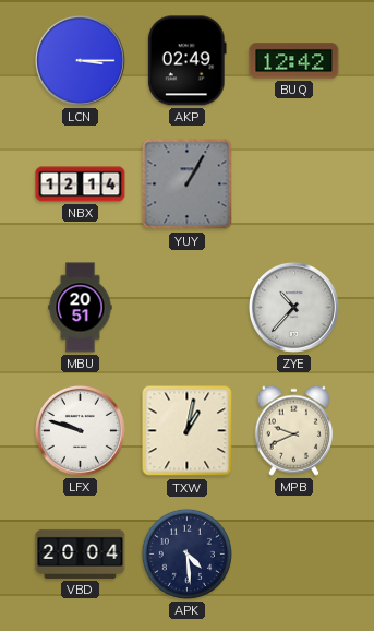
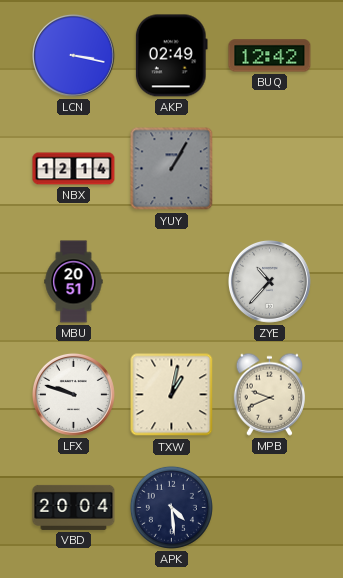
LCN: 3:15 -> 3:17 (73, 55)
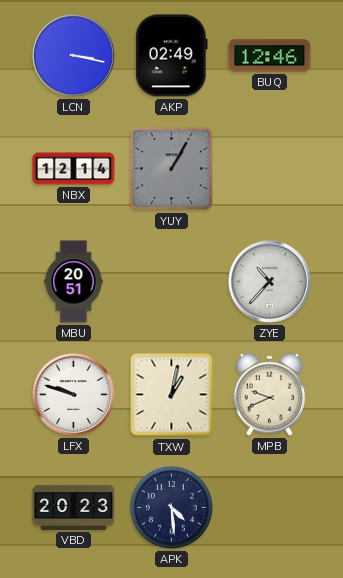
BUQ: 12:42 -> 12:46 (270, 56)
VBD: 20:04 -> 20:23 (74, 507)
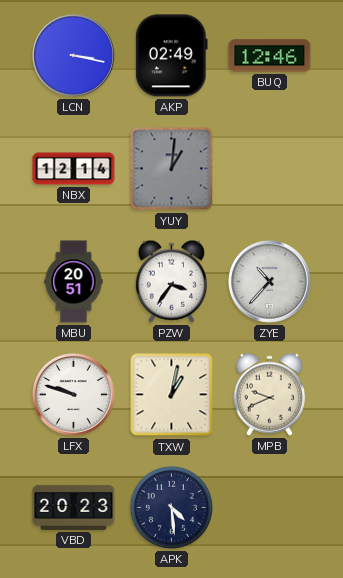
YUY: 1:05 -> 1:01 (172, 169)
PZW: none -> 3:36 (171, 281)
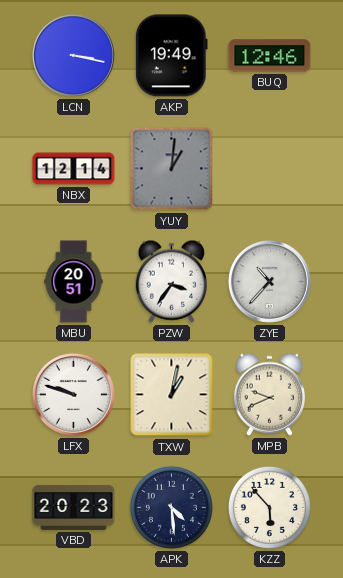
AKP: 02:49 -> 19:49 (171, 56)
KZZ: none -> 5:53 (269, 507)
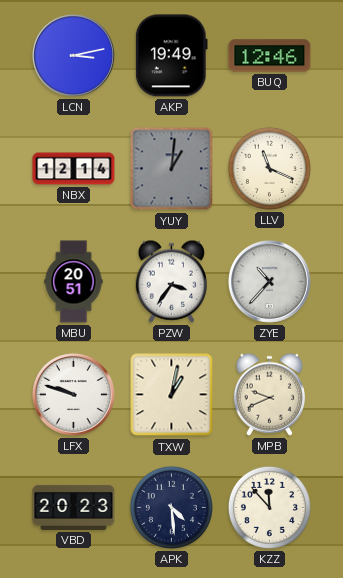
LCN: 3:17 -> 3:13 (73, 55)
LLV: none -> 11:19 (269, 168)
KZZ: 5:53 -> 11:53 (269, 507)
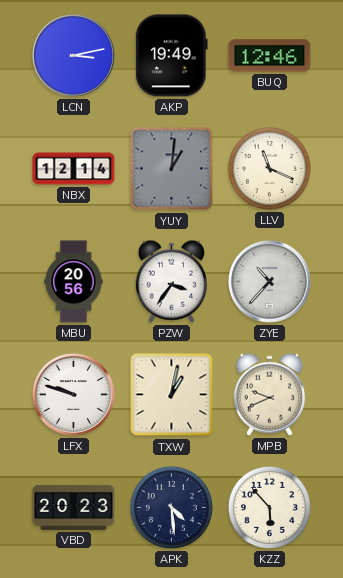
MBU: 20:51 -> 20:56 (74, 282)
KZZ: 11:53 -> 5:53 (269, 507)
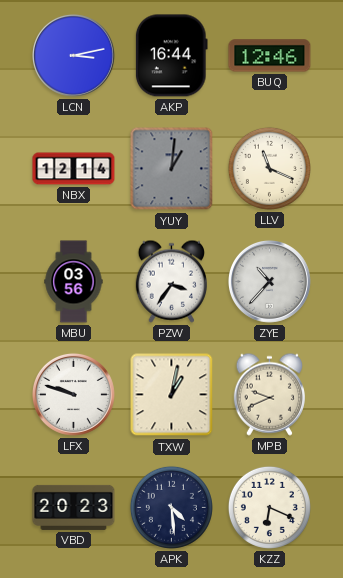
AKP: 19:49 -> 16:44 (171, 56)
MBU: 20:56 -> 03:56 (74, 282)
KZZ: 5:53 -> 6:19 (269, 507)
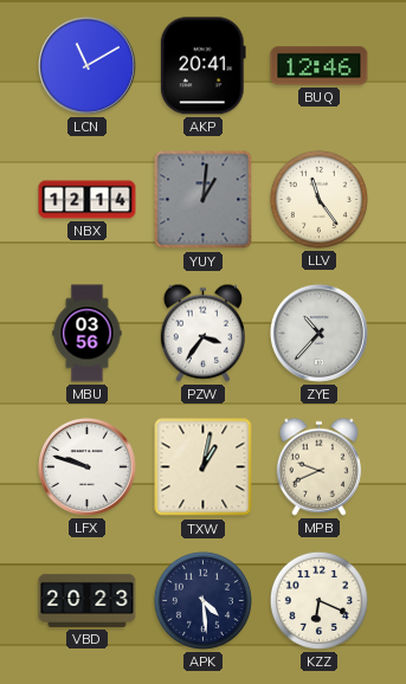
LCN: 3:13 -> 11:10 (86, 65)
AKP: 16:44 -> 20:41 (202, 66)
LLV: 11:19 -> 11:24 (318, 199)
